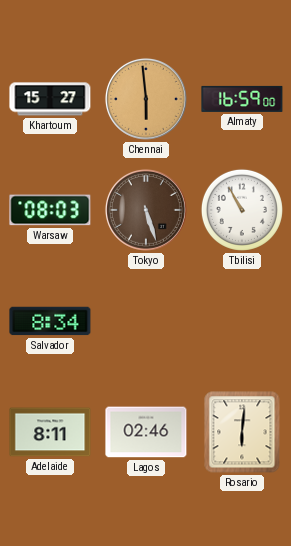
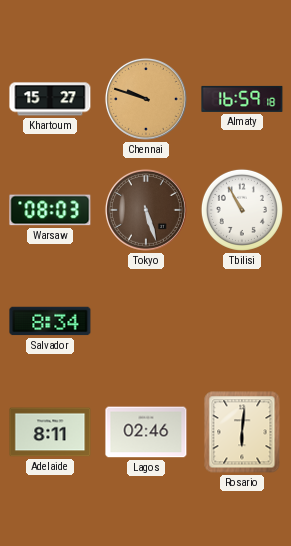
Chennai: 5:59 -> 9:48 (146, 99)
Almaty: 16:59:00 -> 16:59:18 (242, 99)
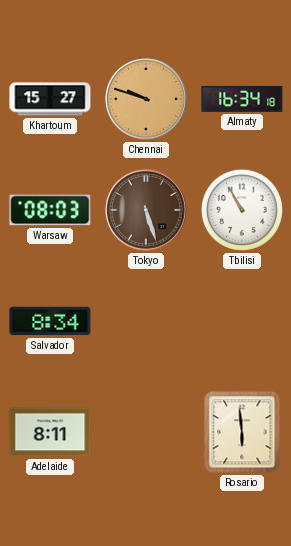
Almaty: 16:59 -> 16:34 (242, 99)
Lagos: 02:46 -> none (146, 432)
Rosario: 6:01 -> 5:59 (242, 432)
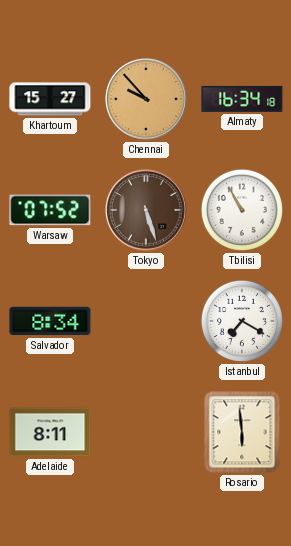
Chennai: 9:48 -> 9:53 (146, 99)
Warsaw: 08:03 -> 07:52 (50, 210)
Istanbul: none -> 7:20 (242, 321)
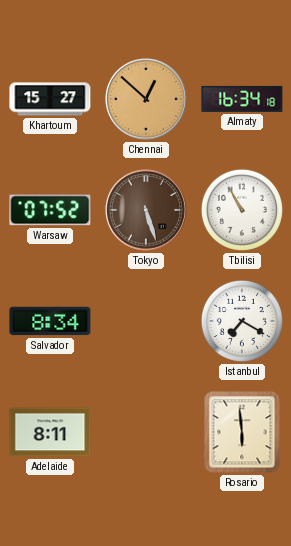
Chennai: 9:53 -> 12:52 (146, 99)
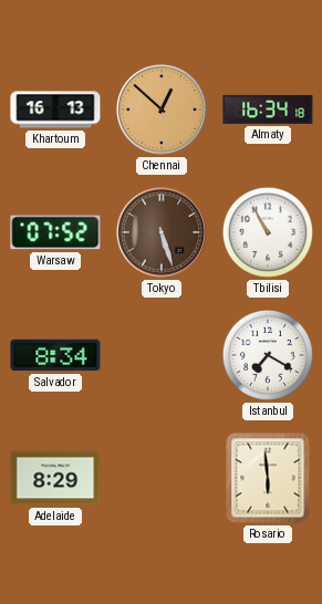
Khartoum: 15:27 -> 16:13 (55, 110)
Adelaide: 8:11 -> 8:29 (55, 478)
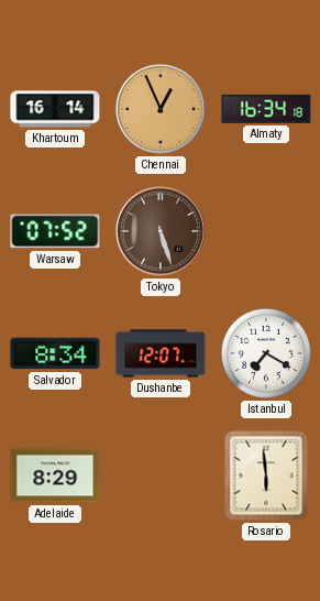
Khartoum: 16:13 -> 16:14 (55, 109)
Chennai: 12:52 -> 12:56 (161, 109)
Tbilisi: 10:55 -> none (268, 232)
Dushanbe: none -> 12:07 (161, 353)
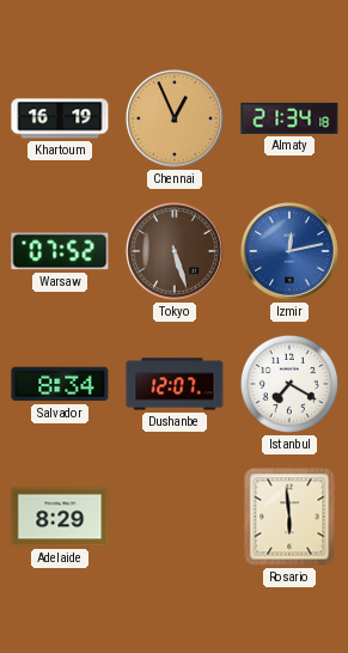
Khartoum: 16:14 -> 16:19 (60, 118)
Almaty: 16:34 -> 21:34 (289, 118)
Izmir: none -> 12:13 (289, 251)
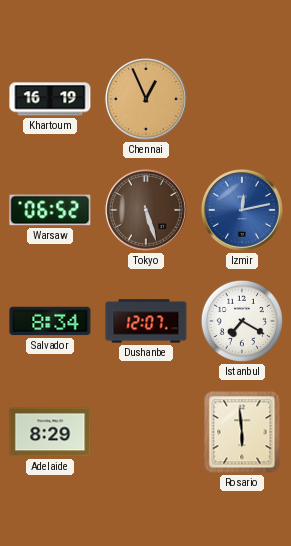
Almaty: 21:34 -> none (289, 118)
Warsaw: 07:52 -> 06:52 (50, 210)
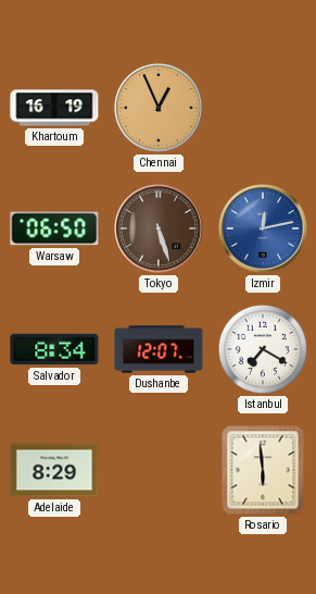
Warsaw: 06:52 -> 06:50 (54, 228)
